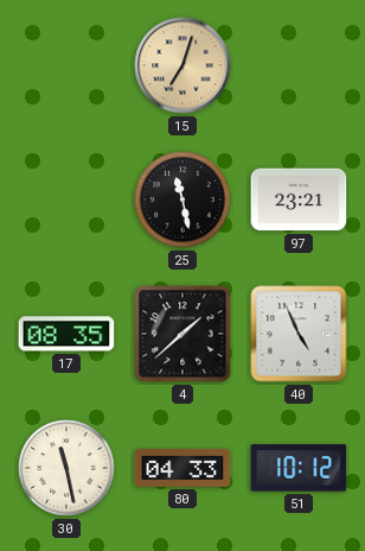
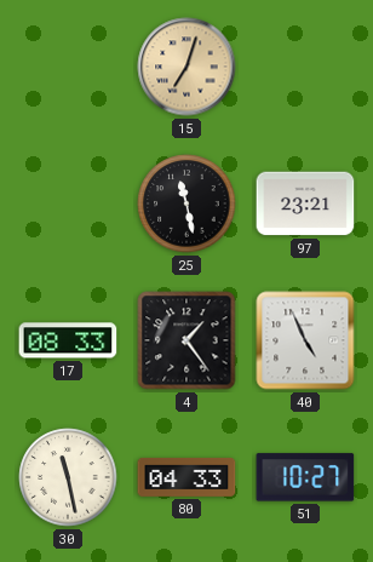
17: 08:35 -> 08:33 (68, 340)
4: 1:38 -> 1:24 (187, 340)
51: 10:12 -> 10:27 (305, 477)
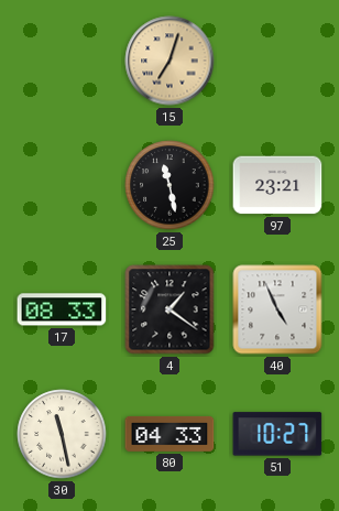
4: 1:24 -> 1:21 (169, 309)
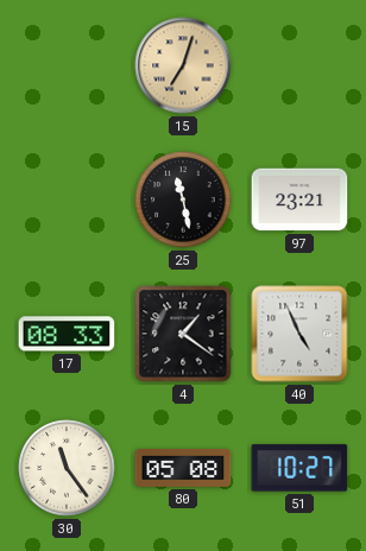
30: 11:28 -> 11:24 (67, 468)
80: 04:33 -> 05:08 (183, 468)
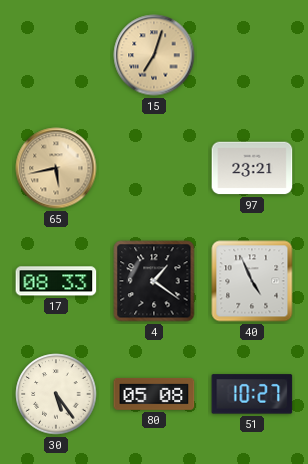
65: none -> 5:43 (56, 168)
25: 11:28 -> none (183, 199)
30: 11:24 -> 5:24 (56, 394)
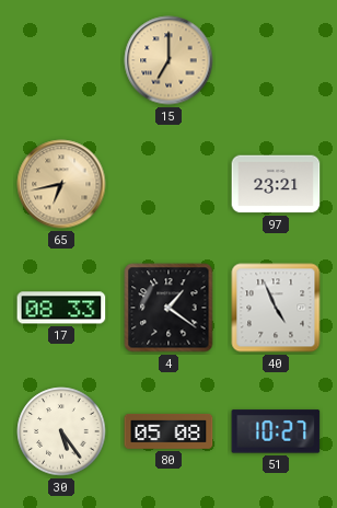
15: 7:03 -> 7:00 (168, 60)
65: 5:43 -> 6:43 (61, 184)
